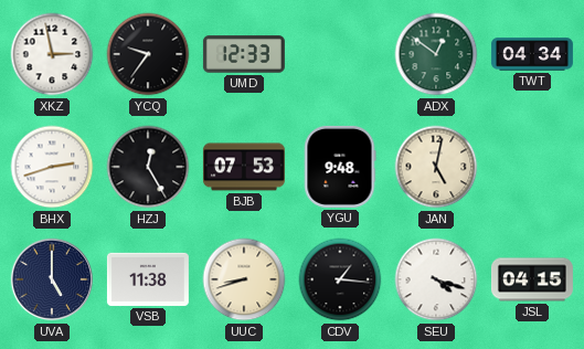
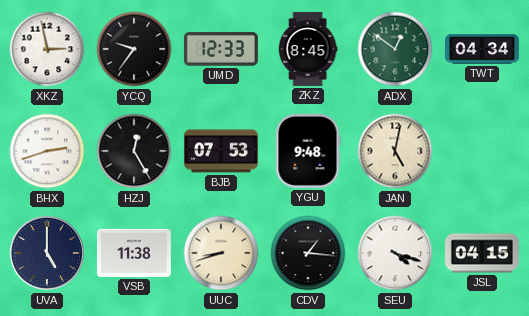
ZKZ: none -> 8:45 (308, 49)
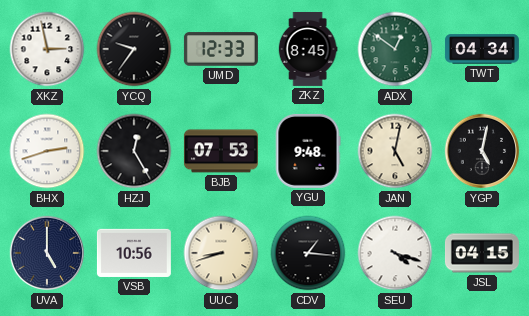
YGP: none -> 5:02 (482, 151)
VSB: 11:38 -> 10:56 (134, 253)
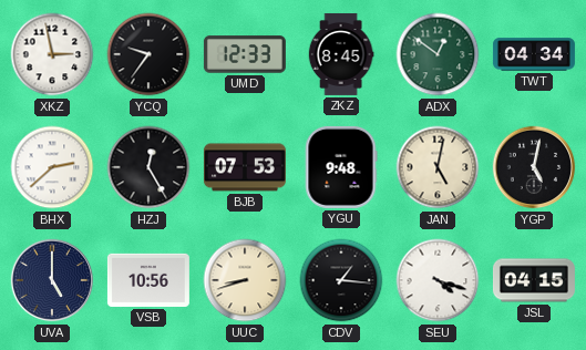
BHX: 2:42 -> 2:38 (52, 167)
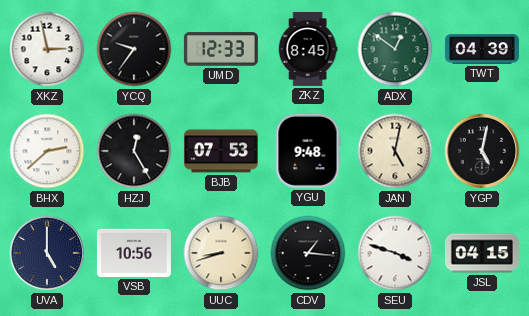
TWT: 04:34 -> 04:39 (482, 49)
SEU: 4:18 -> 3:48 (395, 253)
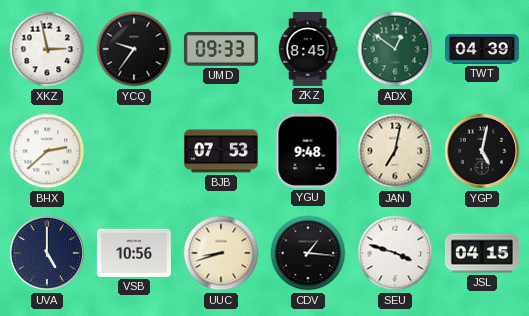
UMD: 12:33 -> 09:33 (221, 49)
HZJ: 12:25 -> none (134, 151)
JAN: 5:02 -> 7:02 (395, 151)
